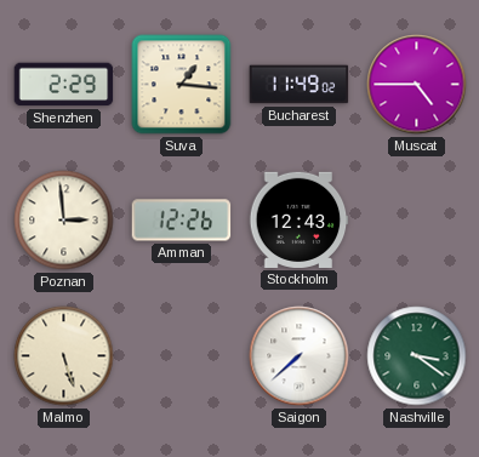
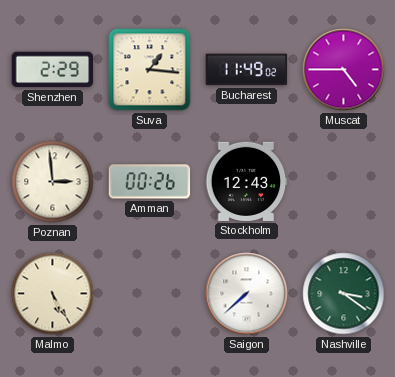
Amman: 12:26 -> 00:26 (150, 182)
Malmo: 5:27 -> 5:25 (53, 294)
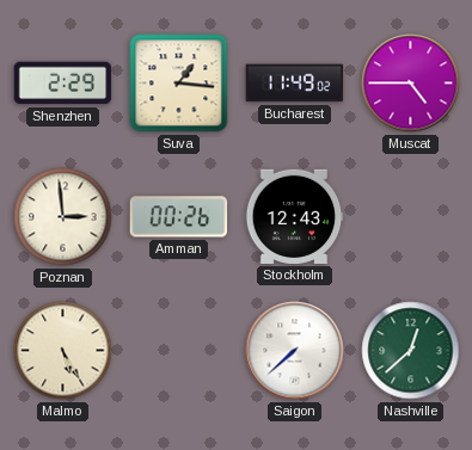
Nashville: 3:21 -> 12:38 (411, 351)
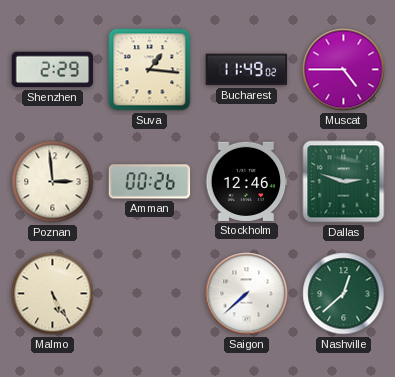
Stockholm: 12:43 -> 12:46 (246, 181)
Dallas: none -> 2:48 (344, 182)
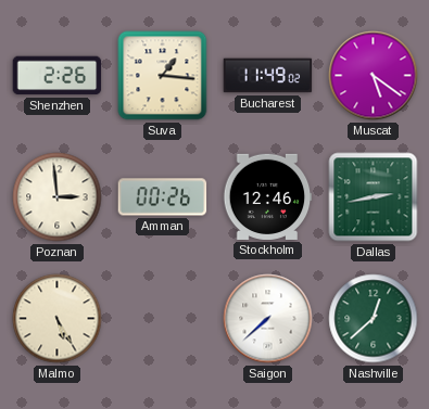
Shenzhen: 2:29 -> 2:26 (58, 76)
Muscat: 4:45 -> 5:21 (374, 76)
Dallas: 2:48 -> 2:43 (374, 197)
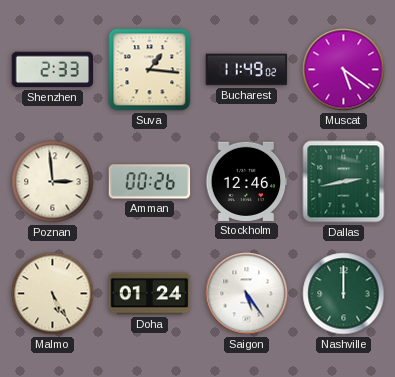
Shenzhen: 2:26 -> 2:33 (53, 70)
Doha: none -> 01:24 (150, 294)
Saigon: 7:38 -> 5:24 (247, 294)
Nashville: 12:38 -> 12:00 (344, 294)
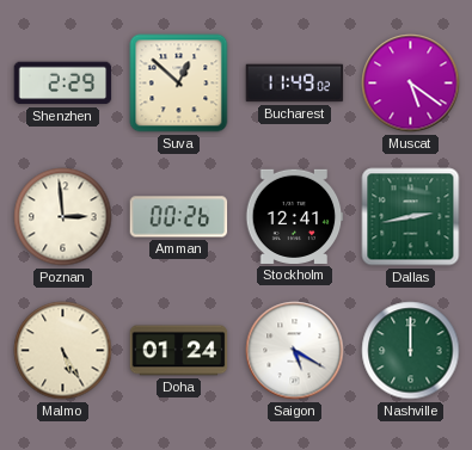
Shenzhen: 2:33 -> 2:29 (63, 84)
Suva: 1:16 -> 12:52 (179, 84)
Stockholm: 12:46 -> 12:41 (294, 216)
Saigon: 5:24 -> 5:20 (295, 351)
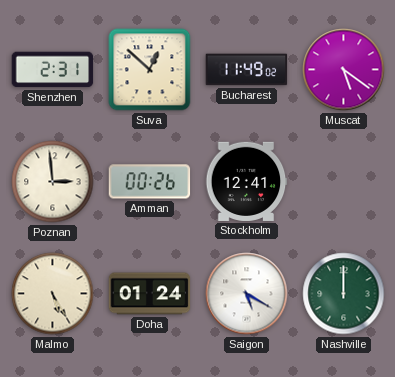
Shenzhen: 2:29 -> 2:31 (53, 70)
Dallas: 2:43 -> none (411, 217)
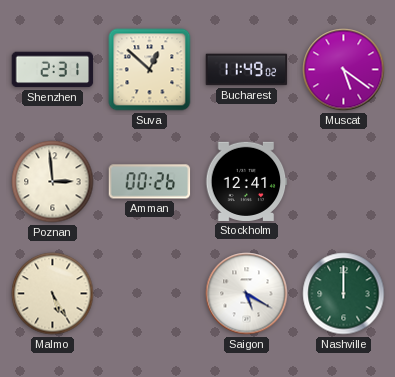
Doha: 01:24 -> none (150, 294)
